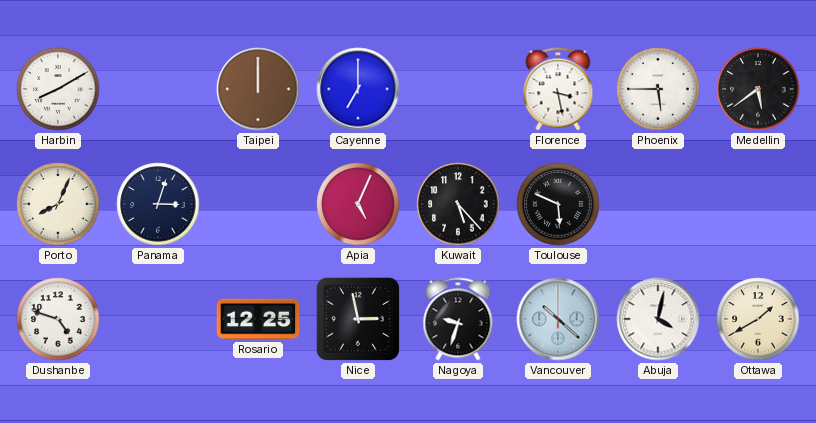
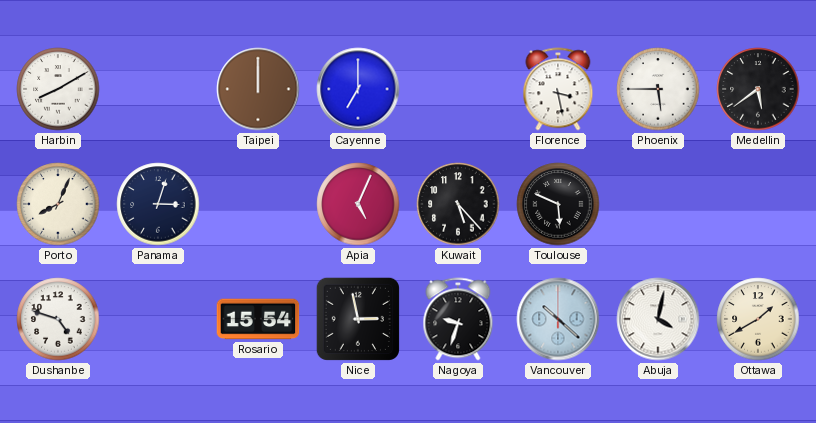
Rosario: 12:25 -> 15:54 (258, 319)
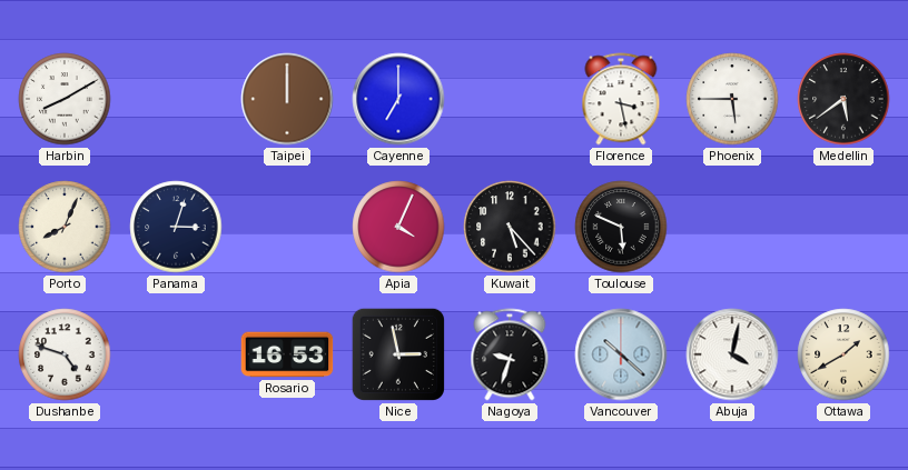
Apia: 5:04 -> 4:04 (398, 227)
Rosario: 15:54 -> 16:53 (287, 354)
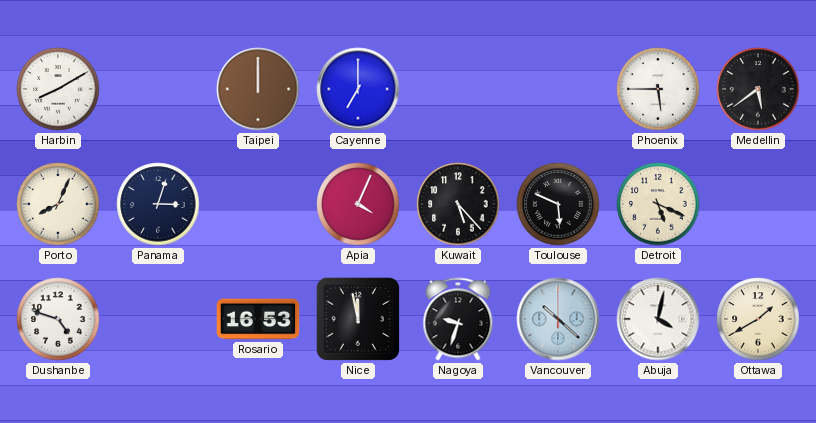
Florence: 3:28 -> none (621, 99)
Detroit: none -> 5:19 (658, 204)
Nice: 2:58 -> 11:58 (358, 319)
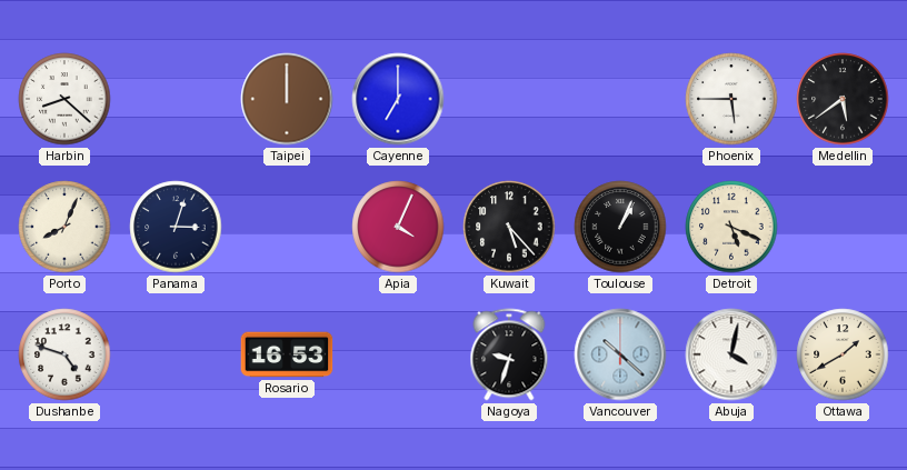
Harbin: 8:10 -> 8:22 (64, 99)
Toulouse: 5:49 -> 1:04 (620, 227)
Nice: 11:58 -> none (358, 319)
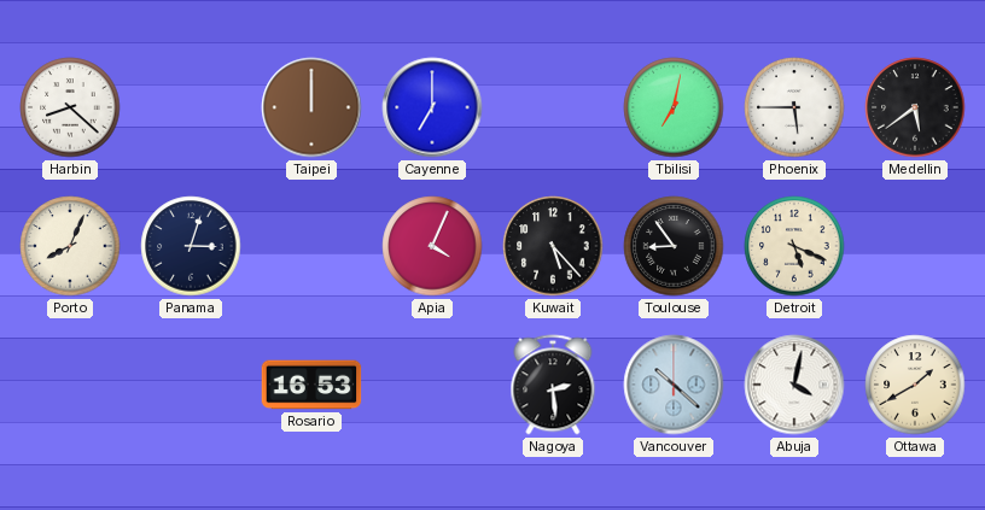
Tbilisi: none -> 7:02 (674, 107)
Toulouse: 1:04 -> 8:54 (674, 246)
Dushanbe: 4:48 -> none (64, 354)
Nagoya: 9:33 -> 2:29 (553, 385)
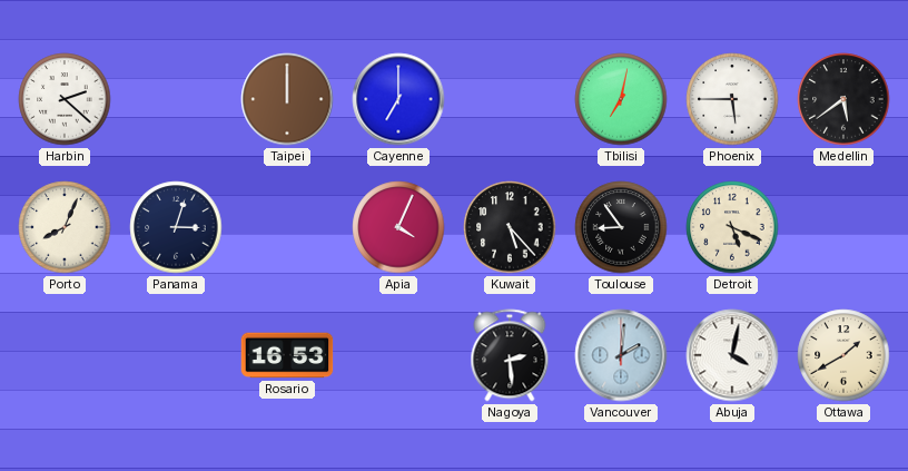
Harbin: 8:22 -> 2:22 (65, 99)
Vancouver: 10:22 -> 2:01 (621, 355)
